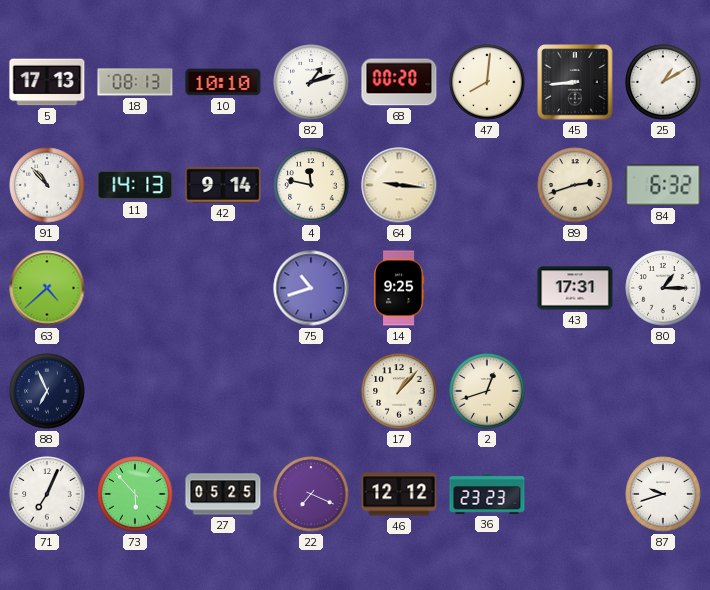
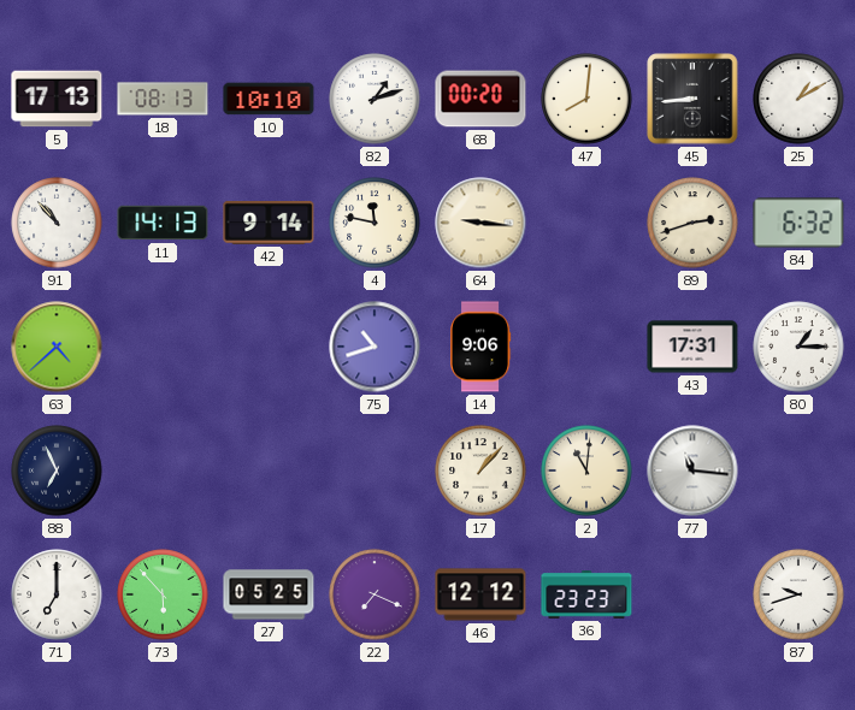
14: 9:25 -> 9:06 (480, 347)
2: 12:42 -> 11:01 (586, 471)
77: none -> 11:16 (692, 471)
71: 7:04 -> 7:00 (57, 594)
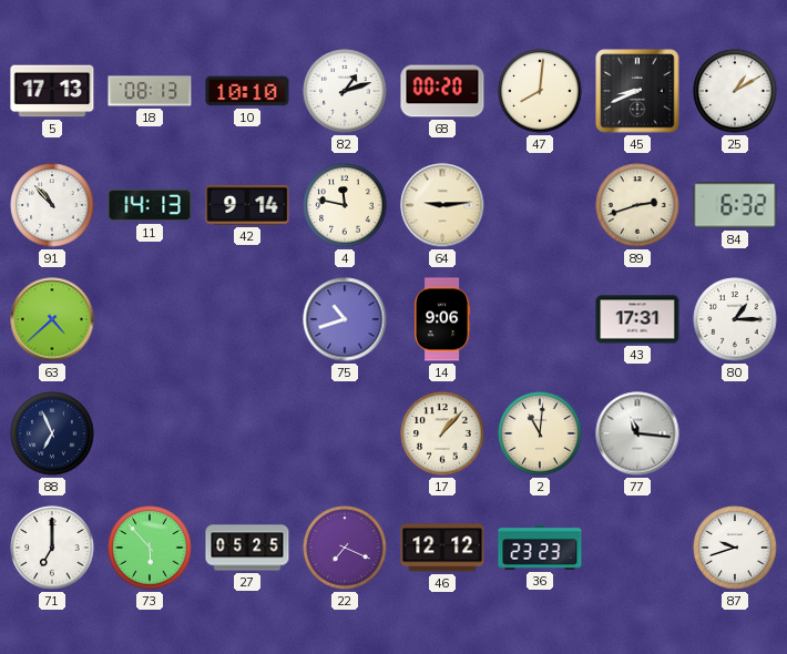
45: 8:44 -> 8:41 (637, 91)
64: 9:16 -> 9:14 (442, 205)
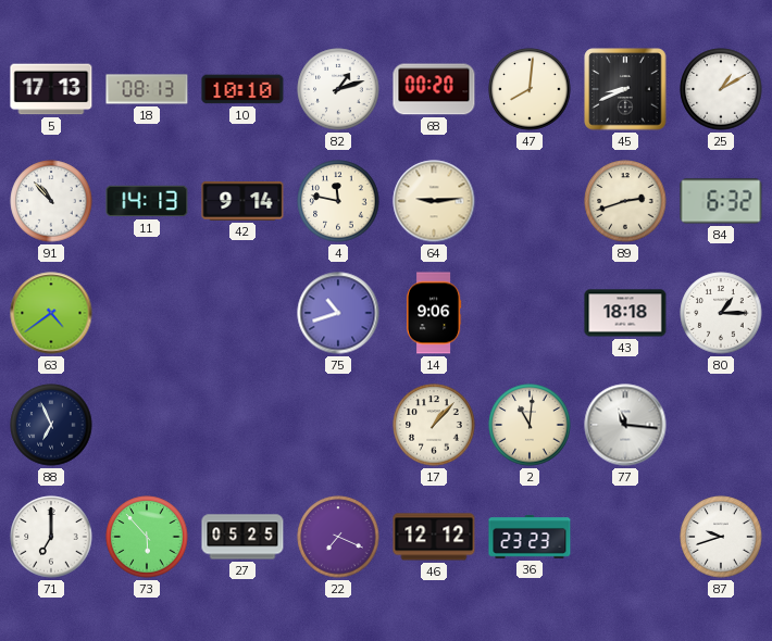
63: 4:38 -> 4:39 (51, 313)
43: 17:31 -> 18:18 (625, 313)
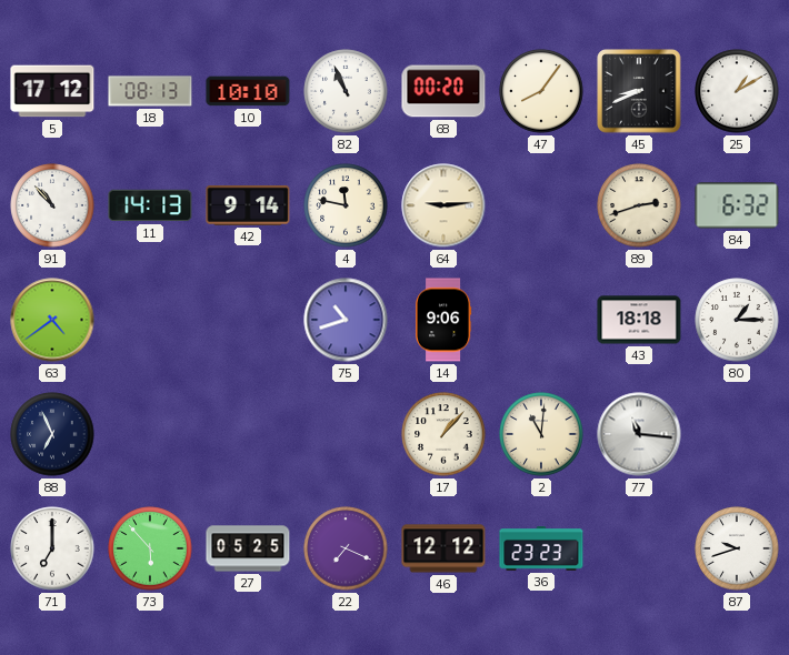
5: 17:13 -> 17:12 (52, 91)
82: 1:12 -> 10:56 (346, 91)
47: 8:01 -> 8:06 (541, 91)
